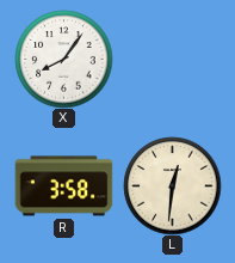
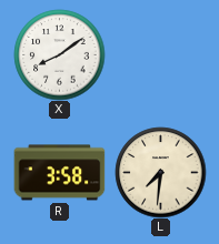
X: 8:06 -> 8:09 (59, 54)
L: 12:31 -> 7:31 (160, 172)
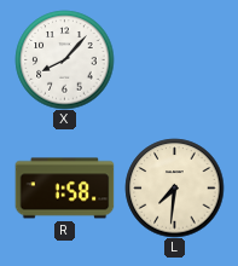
X: 8:09 -> 8:07 (64, 59)
R: 3:58 -> 1:58 (64, 189)
